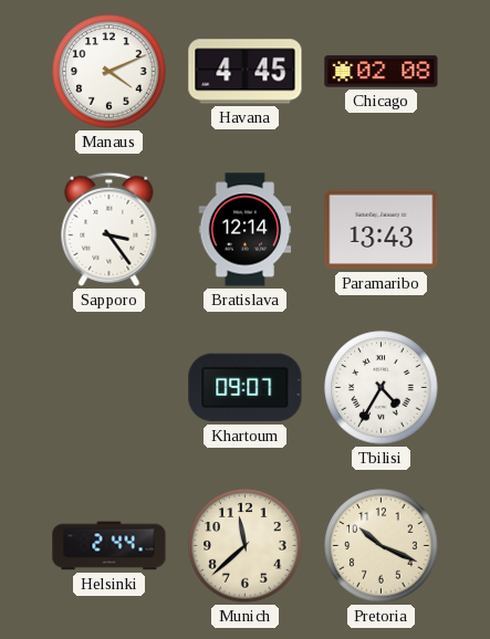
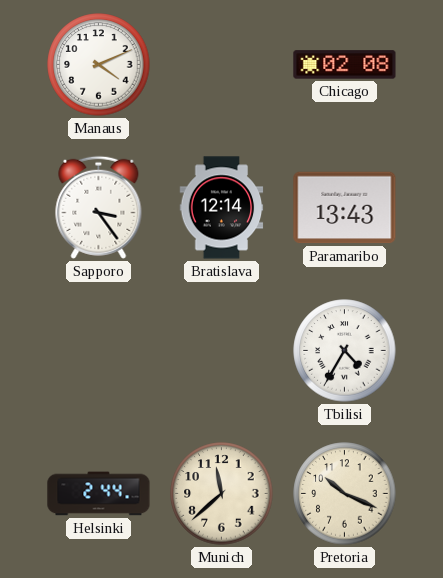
Havana: 4:45 -> none (246, 72)
Khartoum: 09:07 -> none (246, 388)
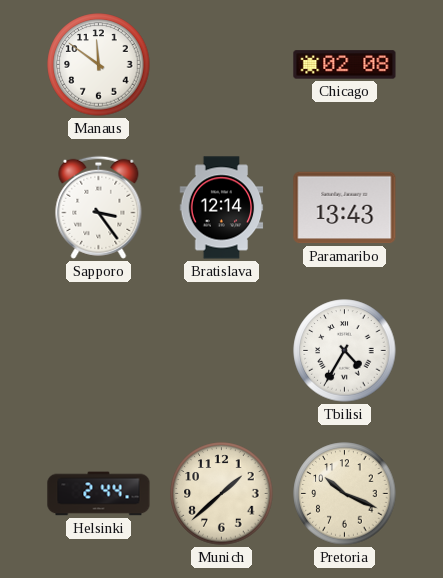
Manaus: 4:11 -> 11:51 (99, 65)
Munich: 11:38 -> 1:38 (222, 494)
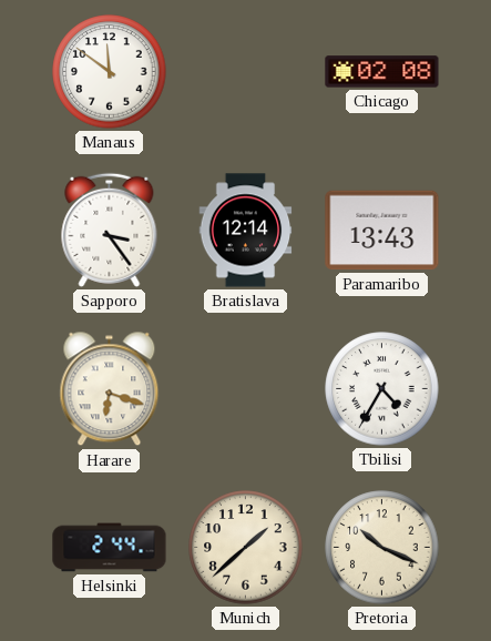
Harare: none -> 6:18 (110, 389)
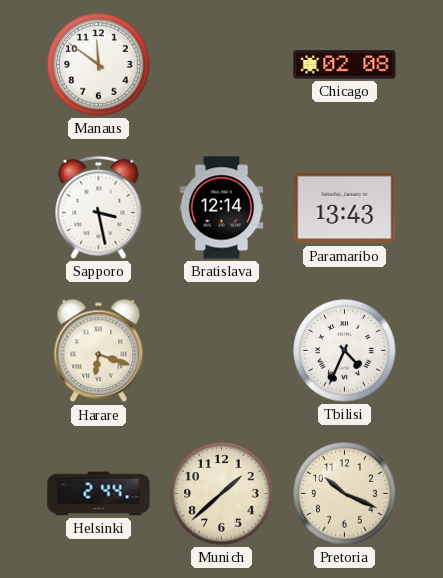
Sapporo: 3:24 -> 3:28 (99, 207)
Tbilisi: 4:35 -> 4:34 (345, 351)
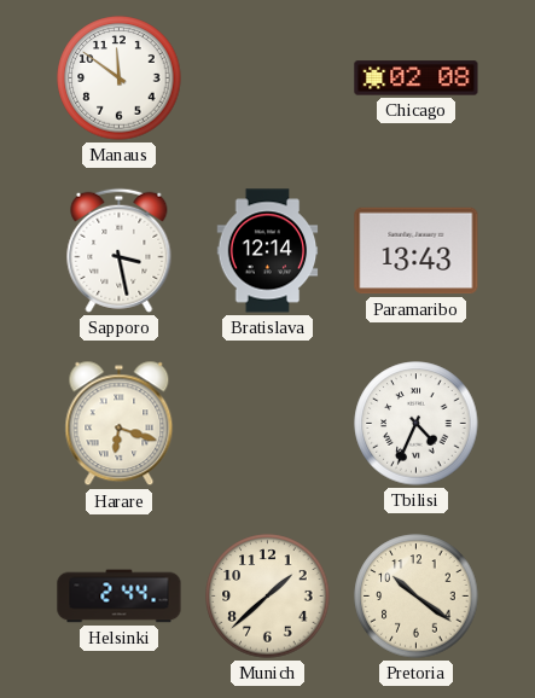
Pretoria: 10:19 -> 10:21 (417, 597)
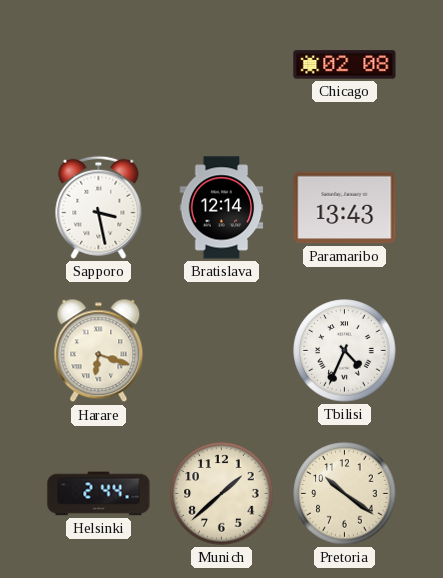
Manaus: 11:51 -> none (120, 78)
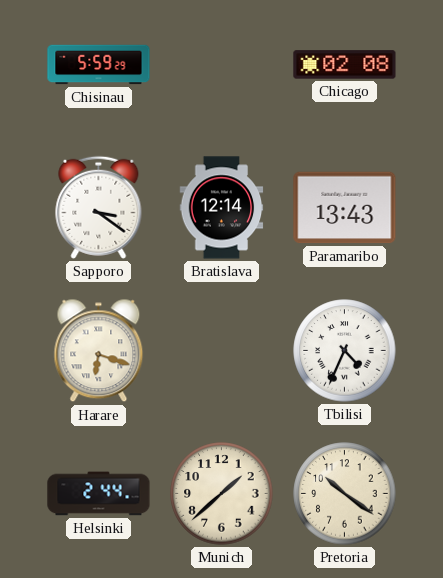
Chisinau: none -> 5:59 (99, 65)
Sapporo: 3:28 -> 3:21 (99, 207)
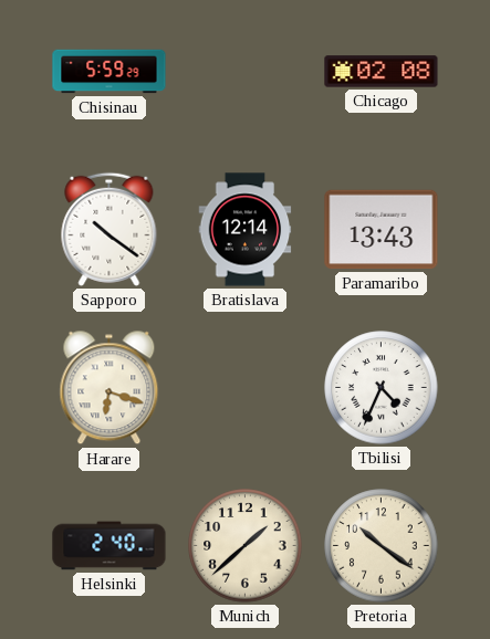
Sapporo: 3:21 -> 10:21 (110, 229)
Helsinki: 2:44 -> 2:40 (110, 546)
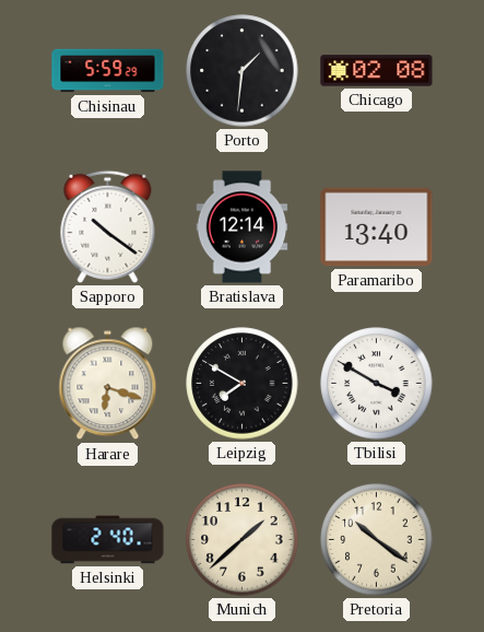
Porto: none -> 1:31 (243, 71)
Paramaribo: 13:43 -> 13:40 (377, 227)
Leipzig: none -> 7:50 (243, 384)
Tbilisi: 4:34 -> 3:50 (377, 384)
